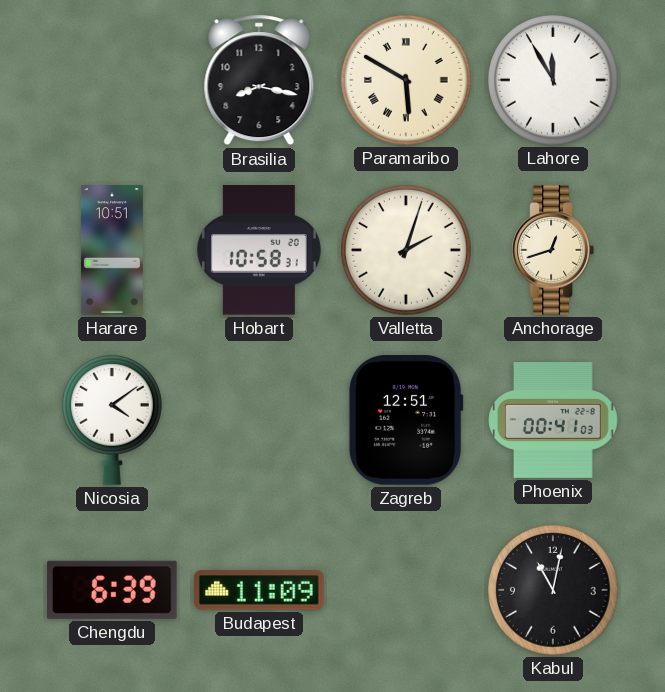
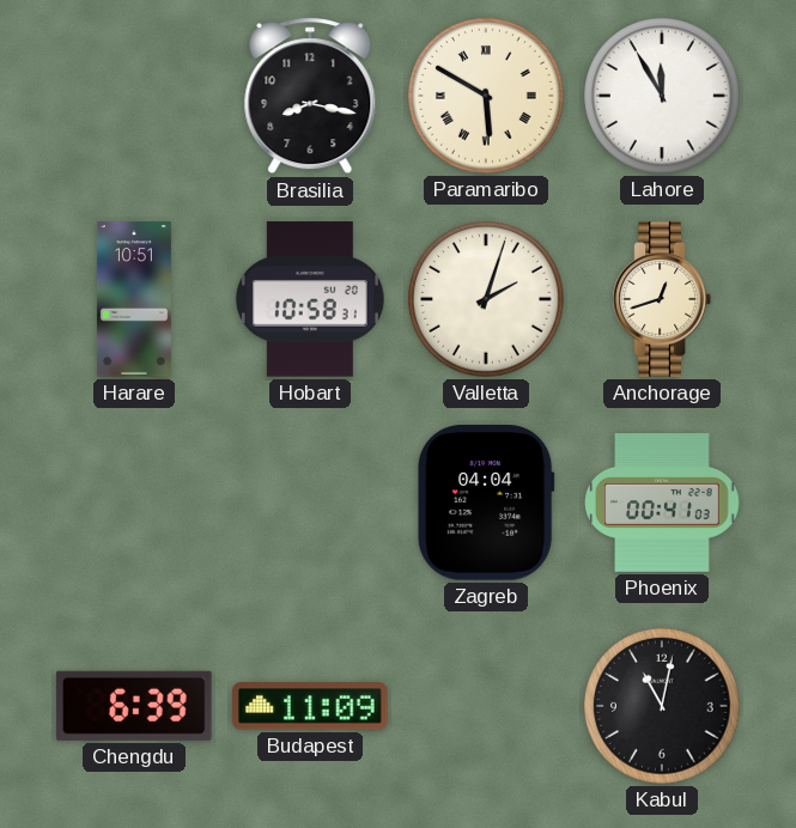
Nicosia: 4:09 -> none (112, 420)
Zagreb: 12:51 -> 04:04 (486, 503)
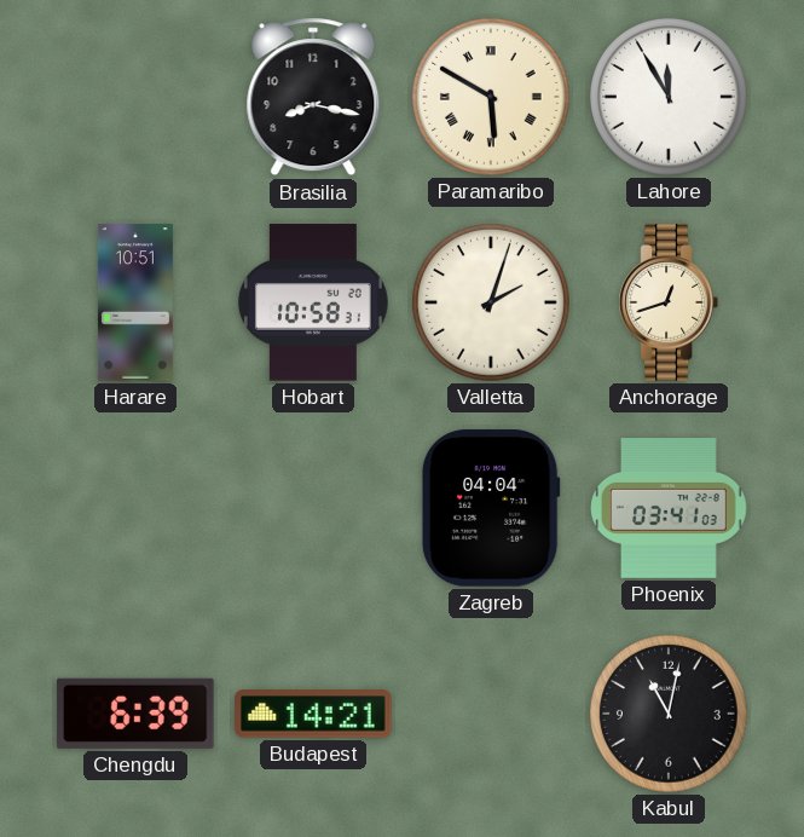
Phoenix: 00:41 -> 03:41 (669, 509)
Budapest: 11:09 -> 14:21 (313, 714)
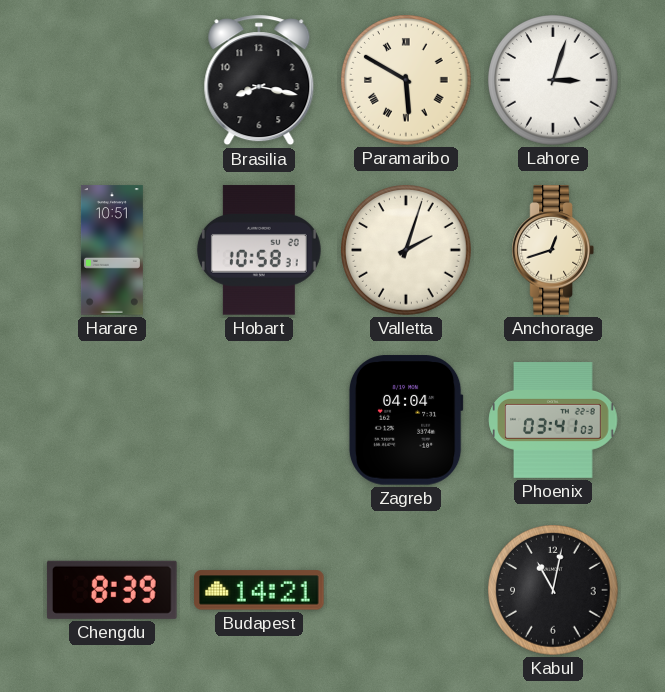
Lahore: 11:55 -> 3:03 (554, 81)
Chengdu: 6:39 -> 8:39 (112, 590)
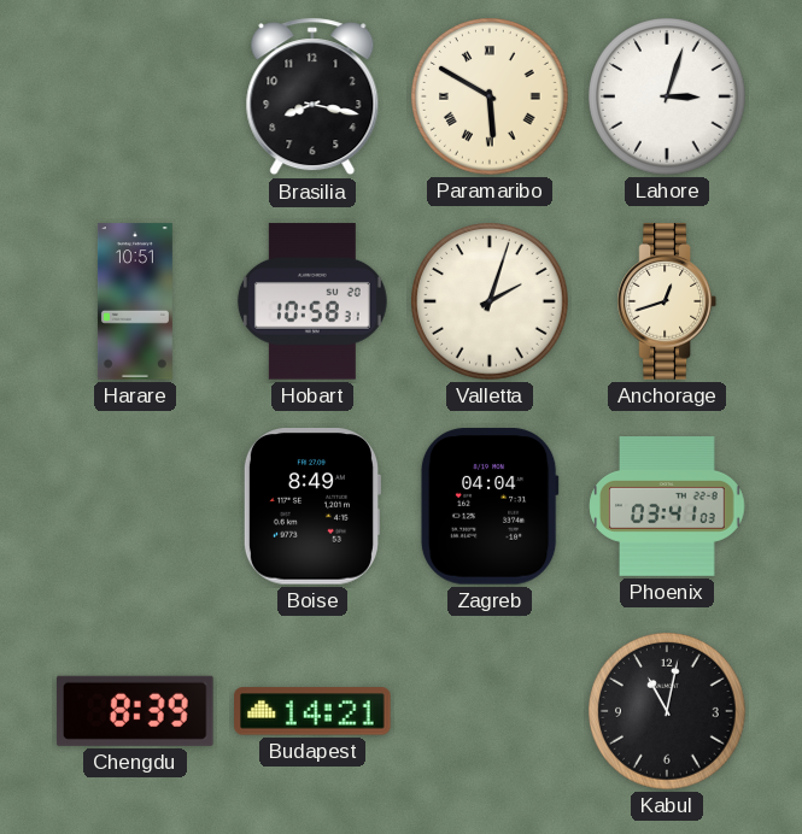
Boise: none -> 8:49 (311, 507)
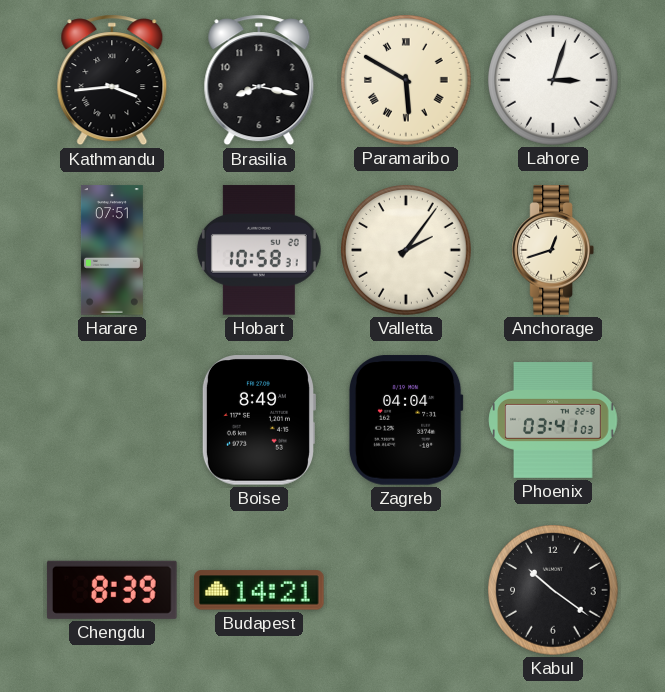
Kathmandu: none -> 3:44 (112, 80)
Harare: 10:51 -> 07:51 (112, 250)
Valletta: 2:03 -> 2:06 (407, 251)
Kabul: 11:02 -> 10:21 (554, 591)
